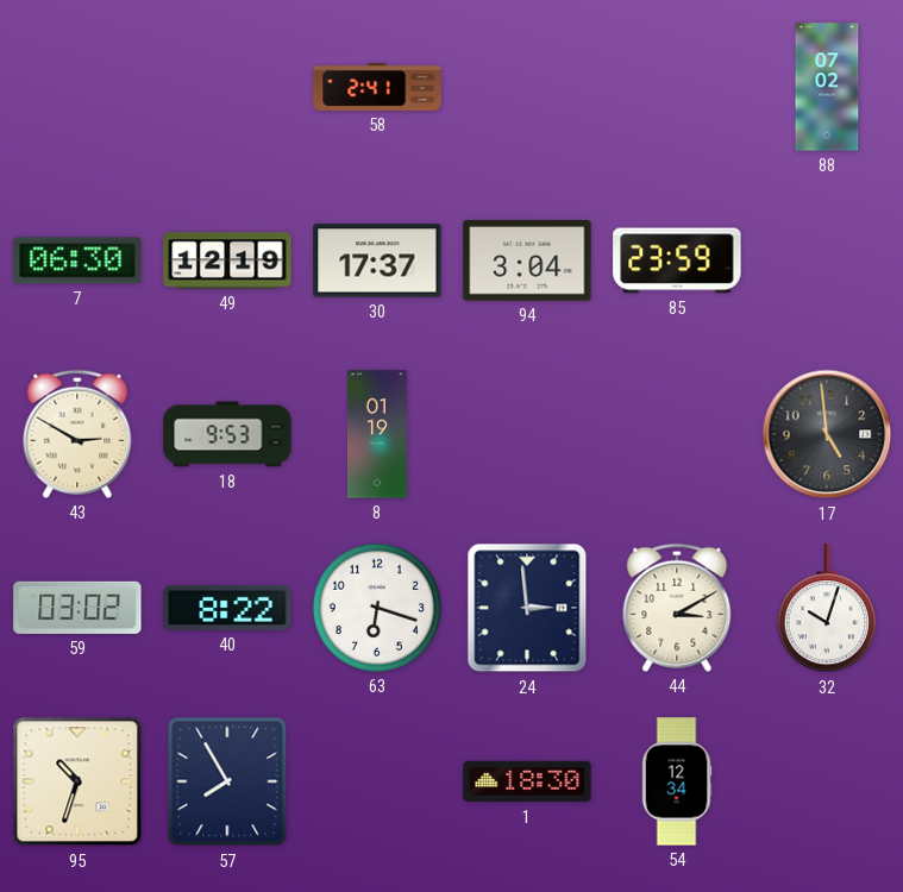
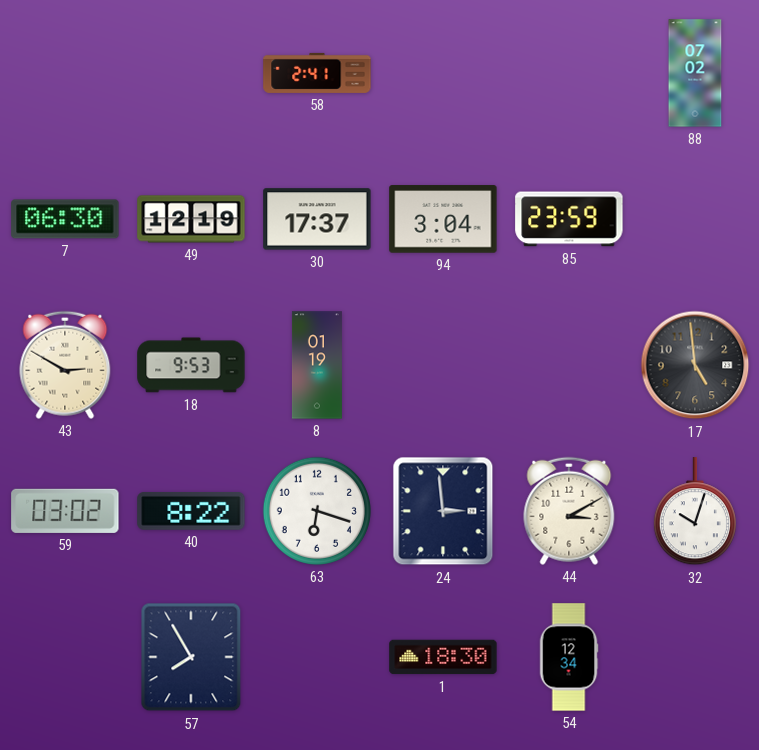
95: 10:33 -> none (77, 781)
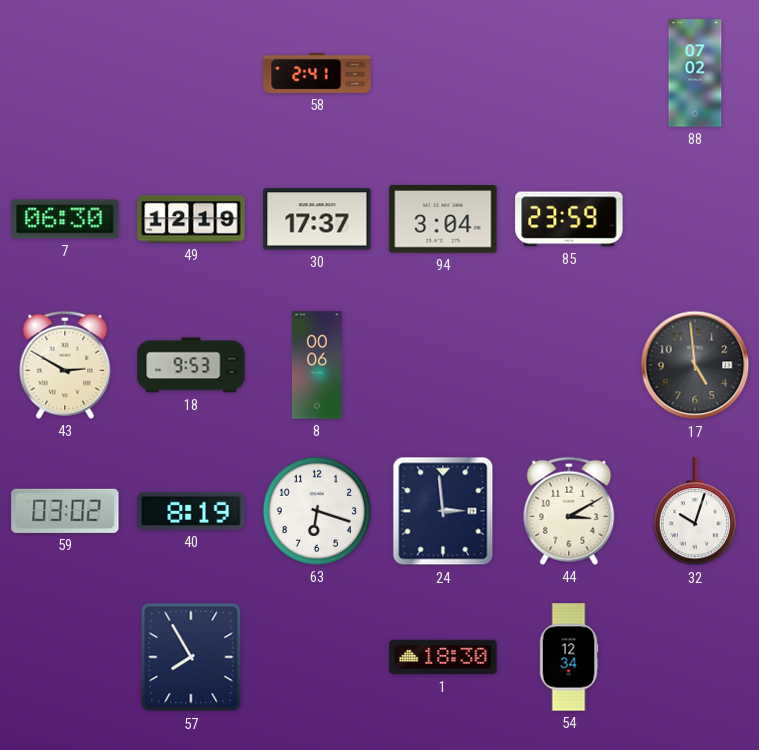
8: 01:19 -> 00:06 (317, 365)
40: 8:22 -> 8:19 (191, 511)
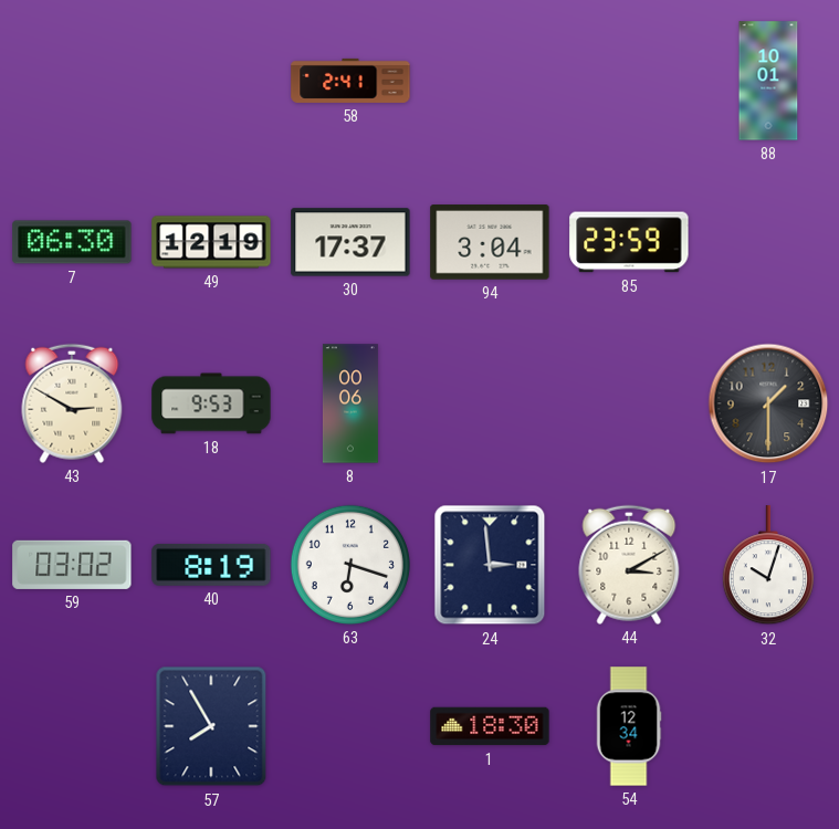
88: 07:02 -> 10:01 (768, 81)
17: 4:59 -> 1:30 (768, 403)
